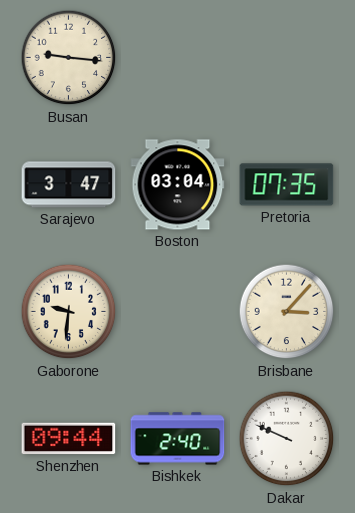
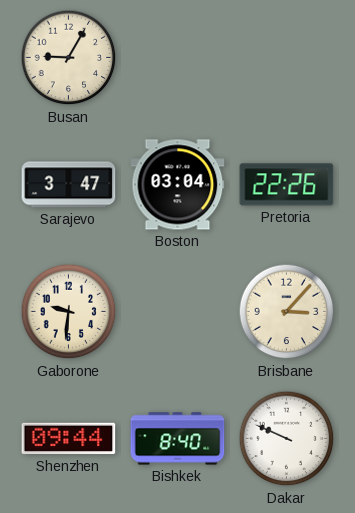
Busan: 9:16 -> 9:05 (69, 58)
Pretoria: 07:35 -> 22:26 (287, 185)
Bishkek: 2:40 -> 8:40 (178, 439)
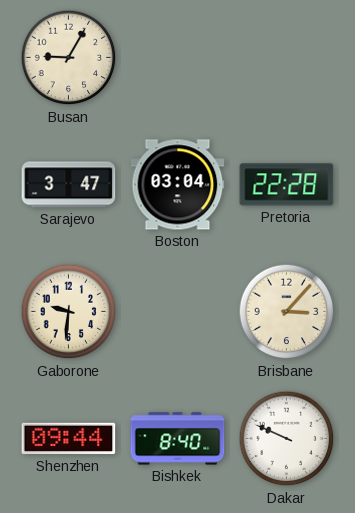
Pretoria: 22:26 -> 22:28 (287, 185)
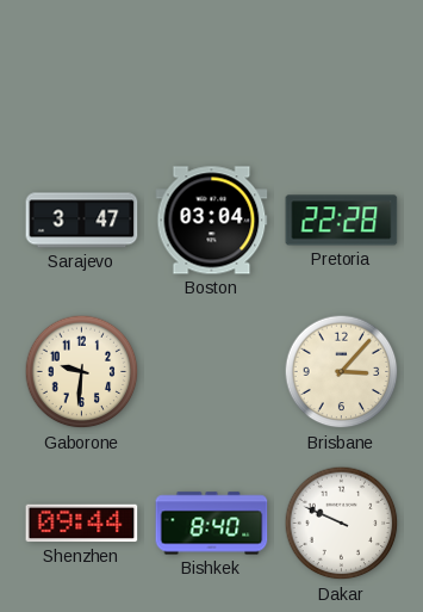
Busan: 9:05 -> none (69, 58)
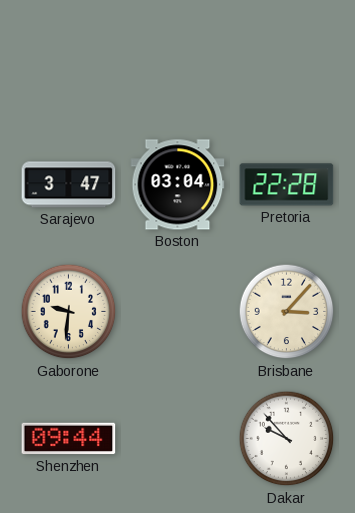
Bishkek: 8:40 -> none (212, 524)
Dakar: 9:49 -> 9:53 (287, 439)
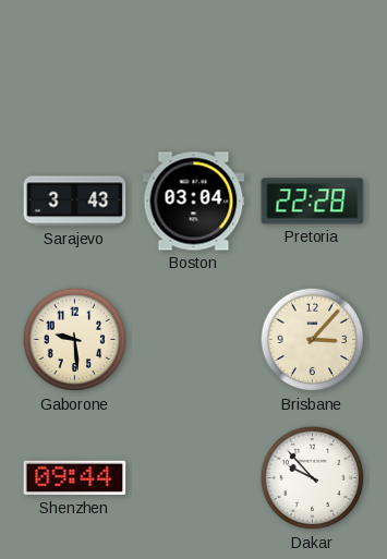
Sarajevo: 3:47 -> 3:43 (75, 202)
Gaborone: 9:31 -> 9:29 (75, 340)
